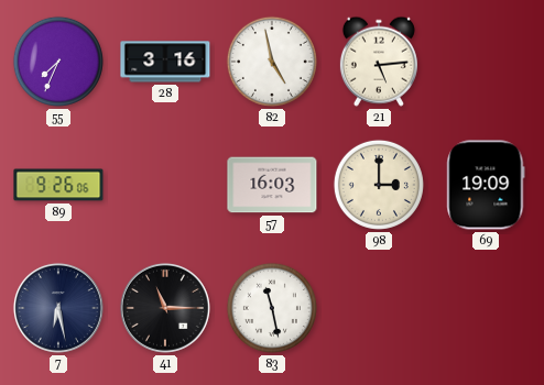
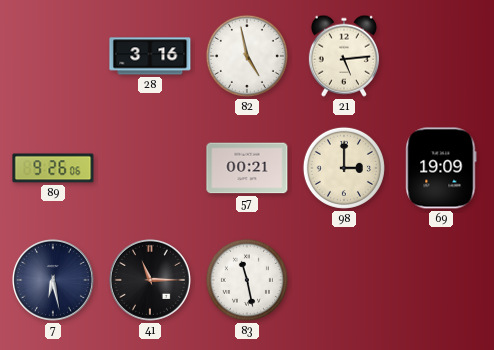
55: 7:34 -> none (58, 62)
57: 16:03 -> 00:21 (247, 168)
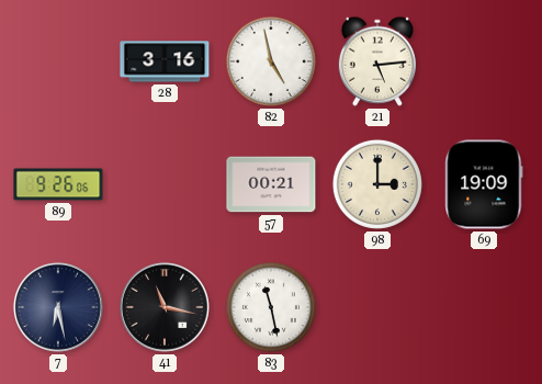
41: 11:15 -> 11:17 (165, 307)
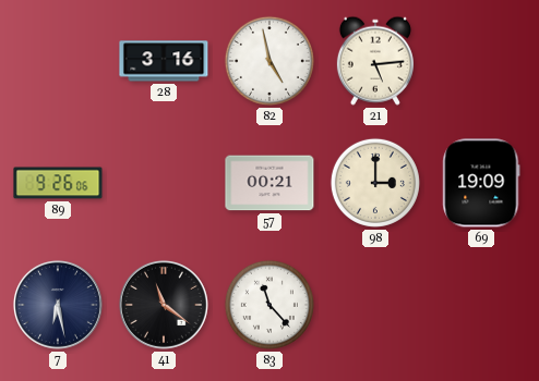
41: 11:17 -> 11:21 (164, 305)
83: 11:28 -> 11:23 (269, 305)
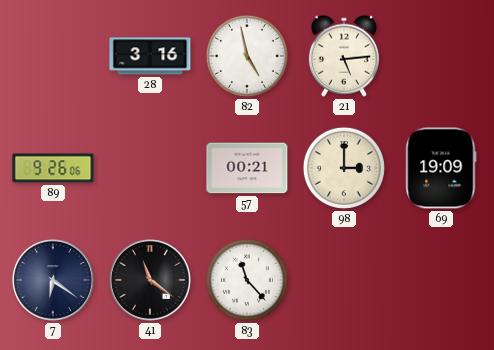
7: 6:28 -> 6:21 (53, 280)
